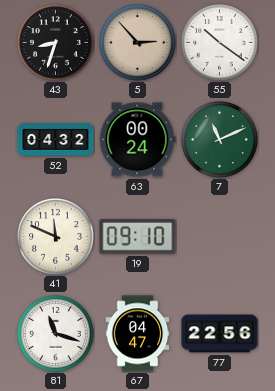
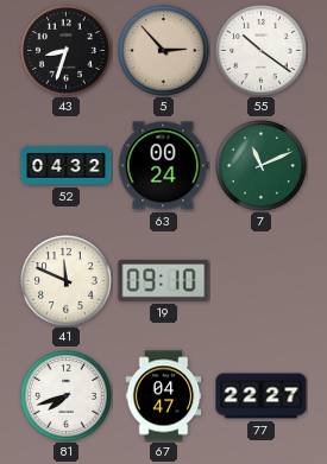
81: 11:18 -> 7:42 (67, 396)
77: 22:56 -> 22:27 (262, 396)
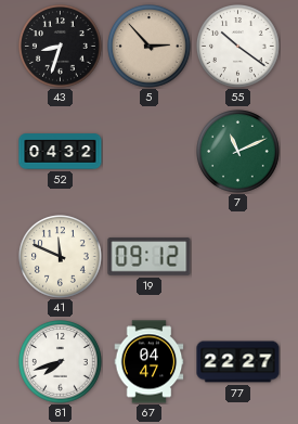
63: 00:24 -> none (163, 166)
19: 09:10 -> 09:12 (150, 257)
